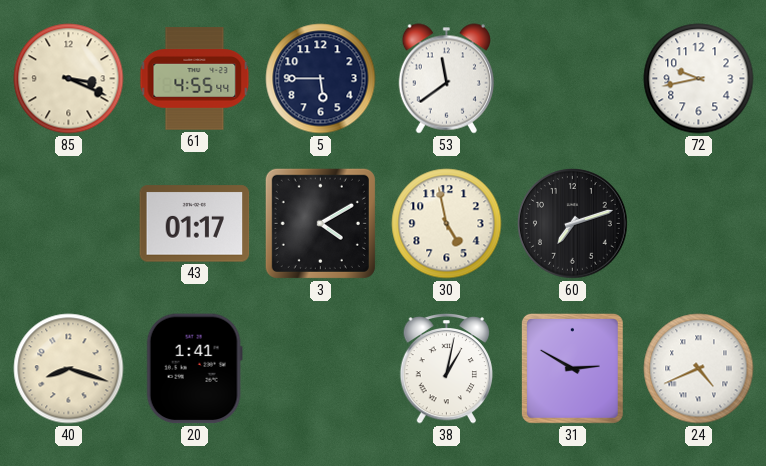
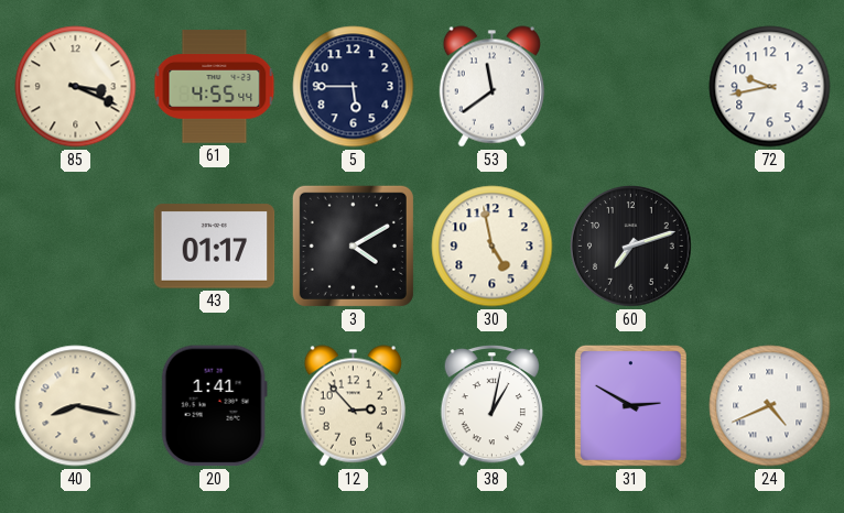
40: 8:18 -> 8:17 (76, 406)
12: none -> 2:53 (353, 406)
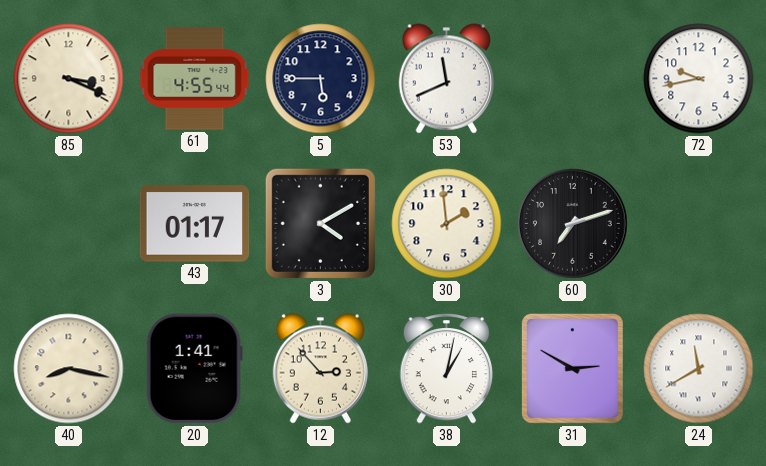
53: 11:39 -> 11:41 (446, 79)
30: 4:58 -> 1:59 (447, 224)
24: 4:41 -> 11:40 (699, 369)
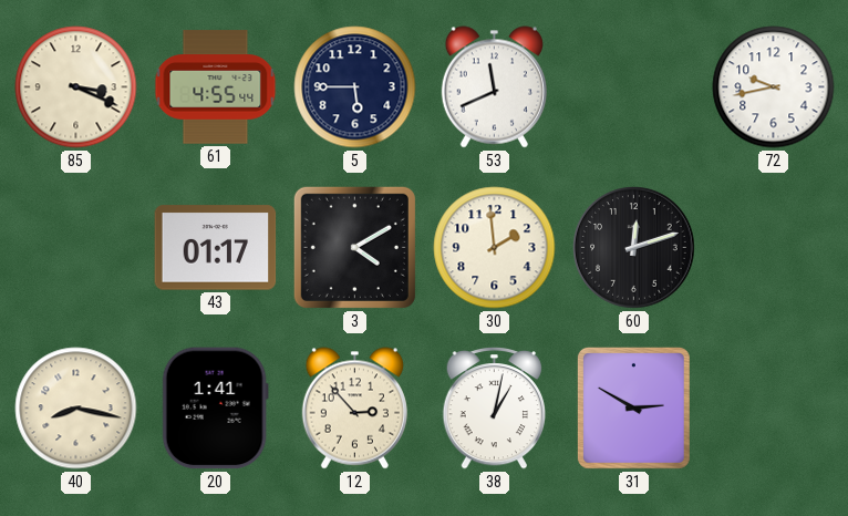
60: 7:12 -> 12:12 (634, 248)
24: 11:40 -> none (699, 369)
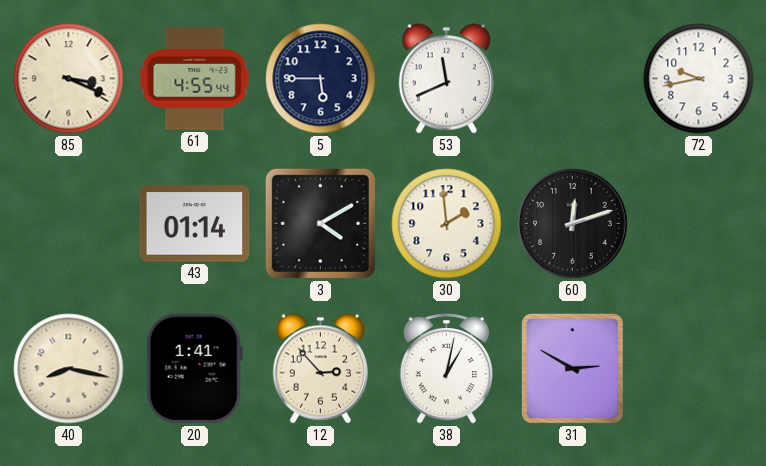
43: 01:17 -> 01:14 (195, 224)
